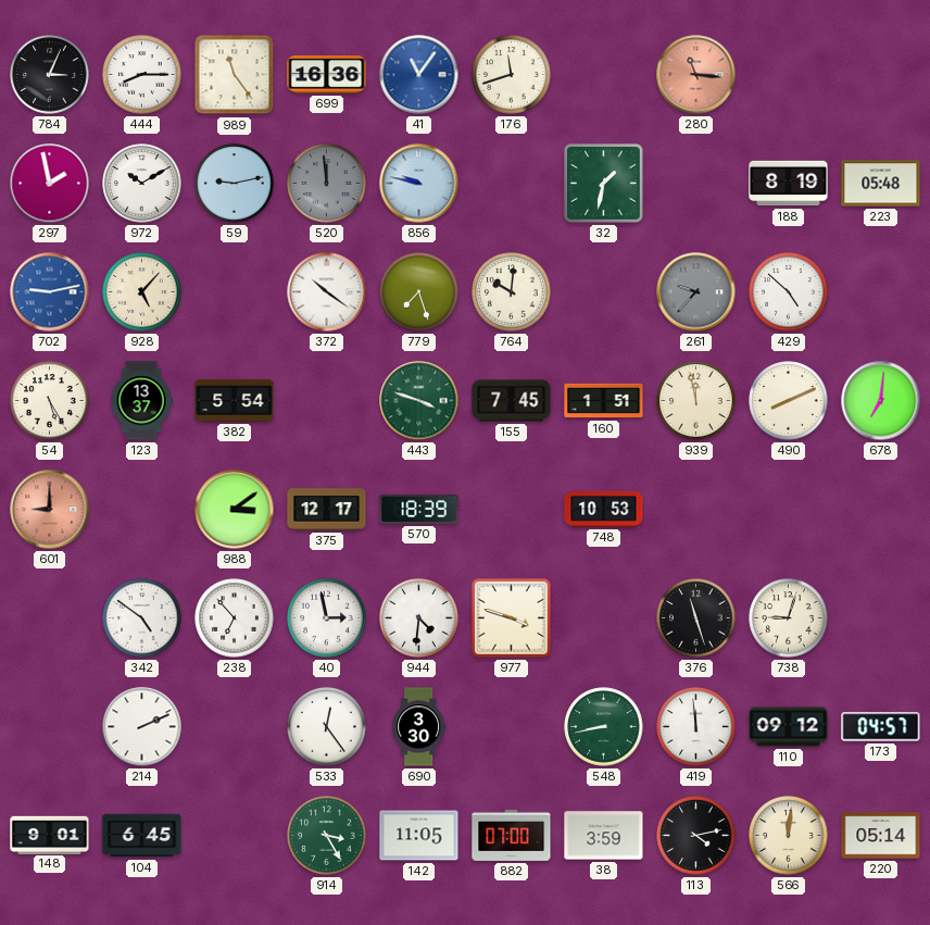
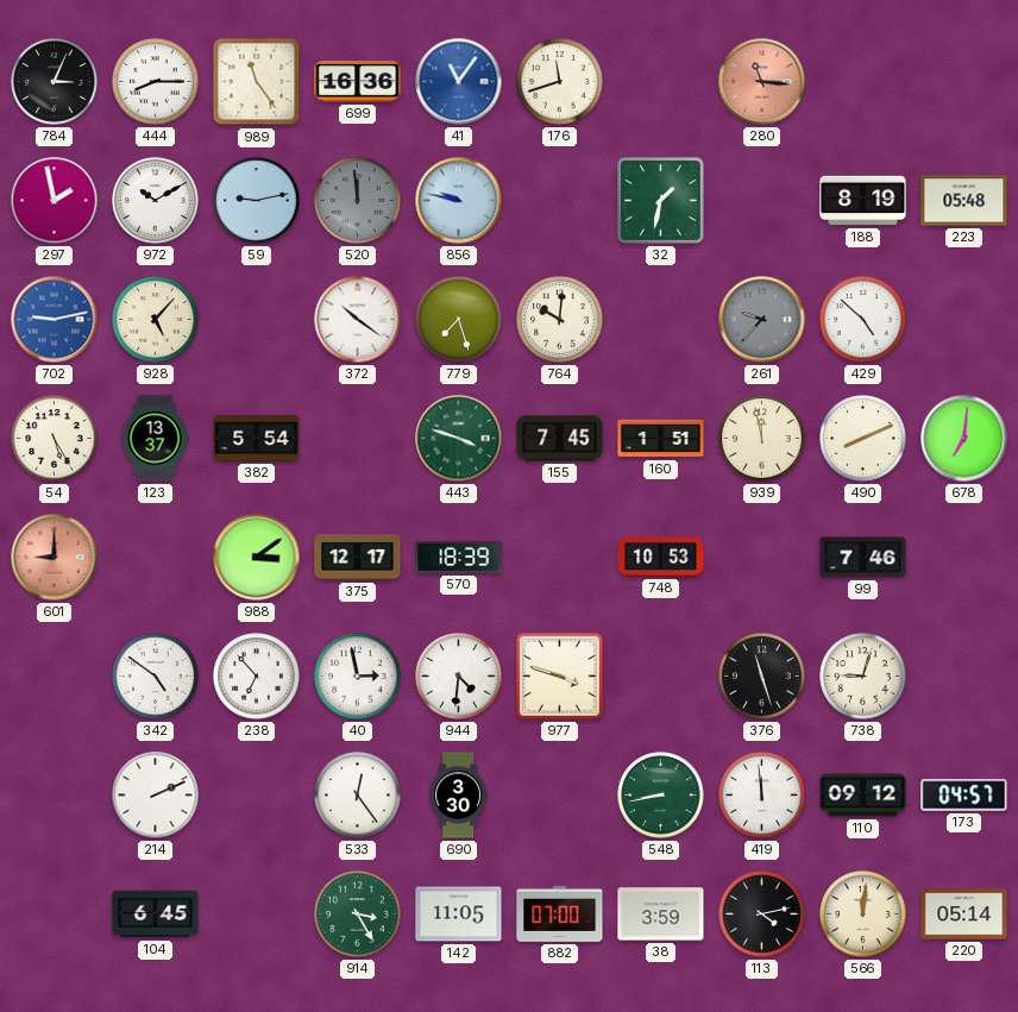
99: none -> 7:46 (863, 558)
148: 9:01 -> none (50, 835)
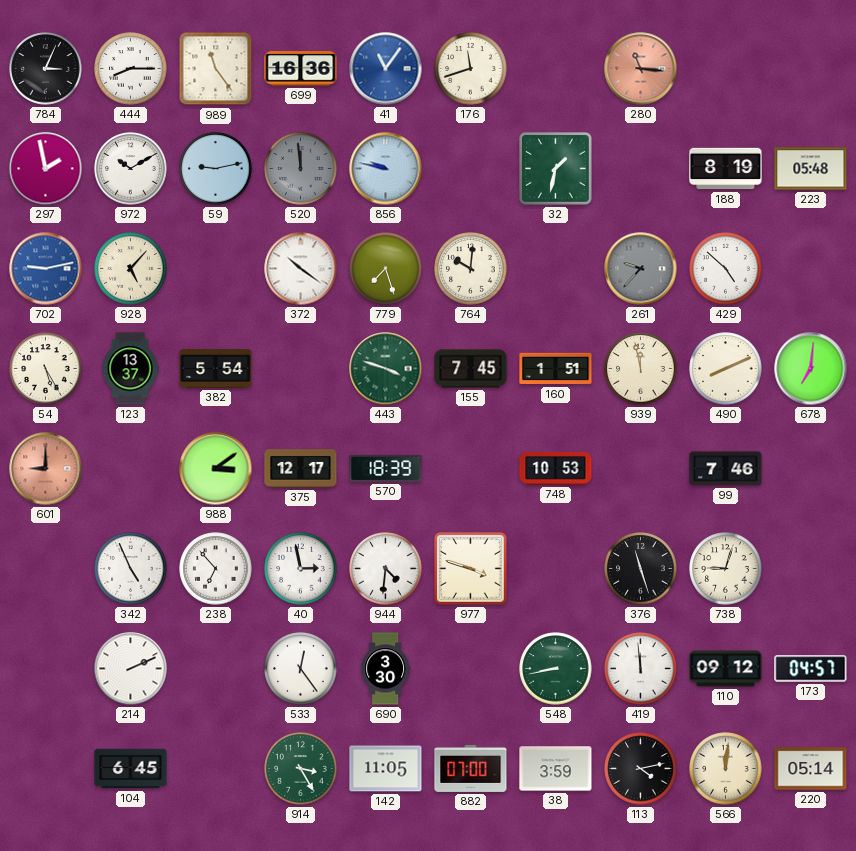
342: 4:51 -> 4:56 (131, 569)
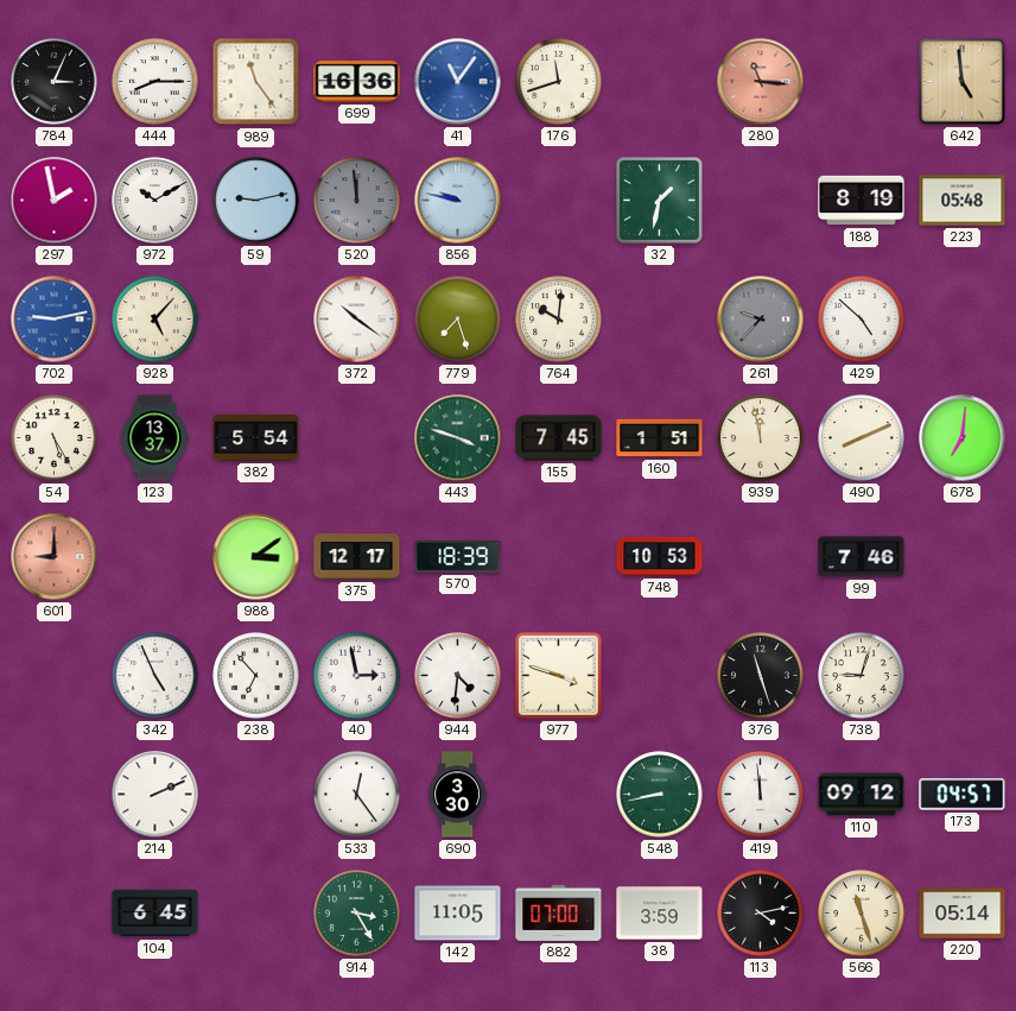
642: none -> 4:59 (961, 81)
566: 12:01 -> 11:27 (862, 914)
